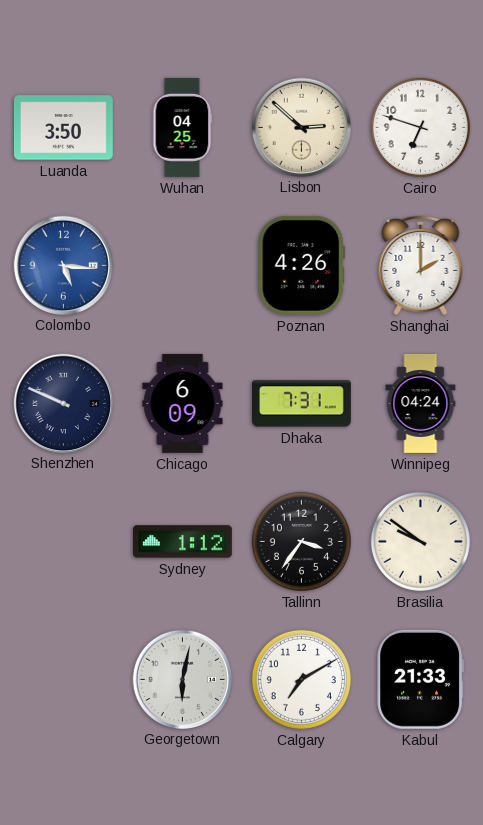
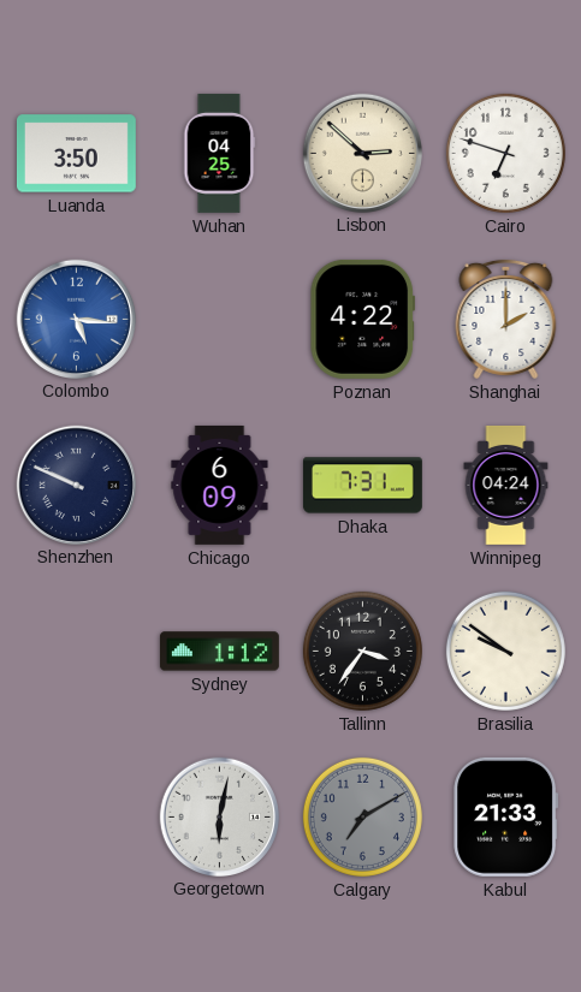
Poznan: 4:26 -> 4:22 (362, 319)
Calgary dial: white -> grey (362, 816)
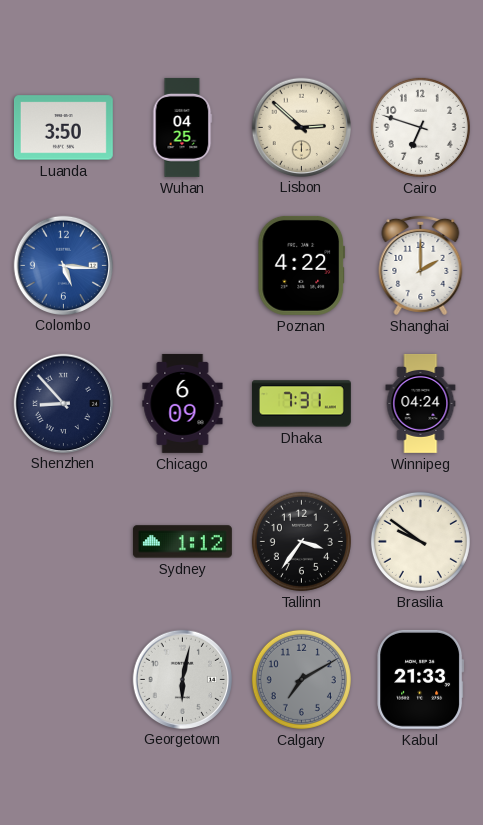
Shenzhen: 9:49 -> 8:53 (63, 403)
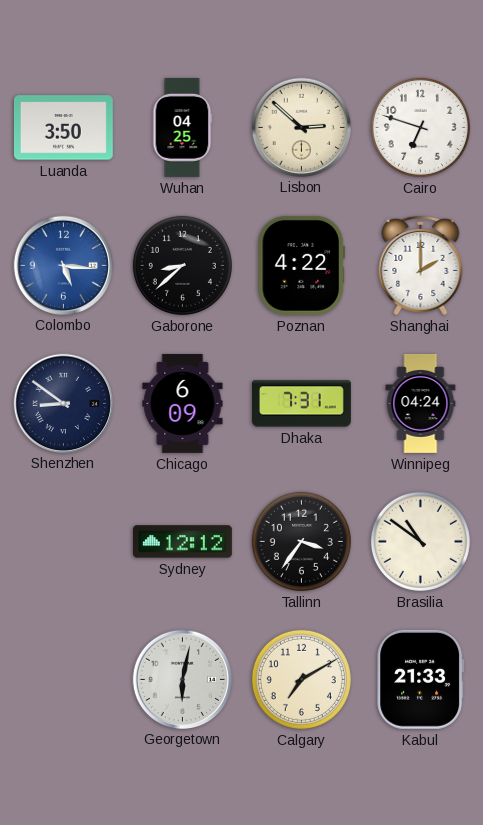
Gaborone: none -> 8:38 (182, 265)
Shenzhen: 8:53 -> 8:51 (63, 403)
Sydney: 1:12 -> 12:12 (182, 542)
Brasilia: 9:51 -> 10:51 (420, 541)
Calgary dial: grey -> cream (301, 679)
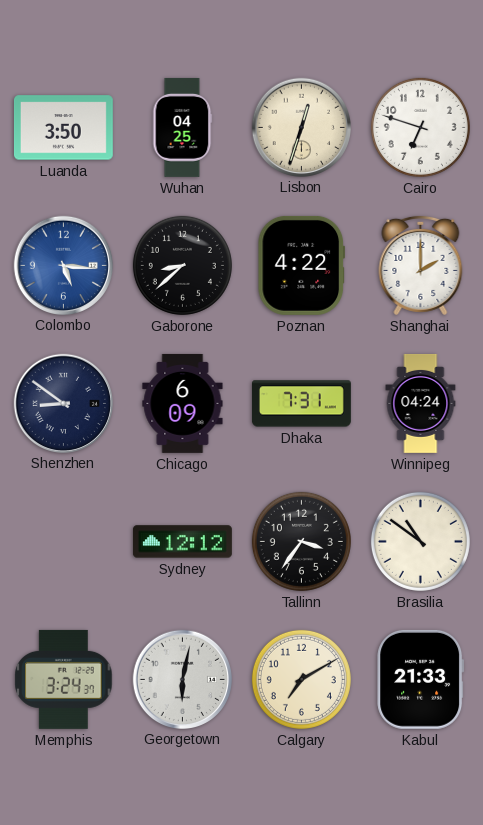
Lisbon: 2:52 -> 12:33 (301, 127)
Memphis: none -> 3:24 (64, 679)
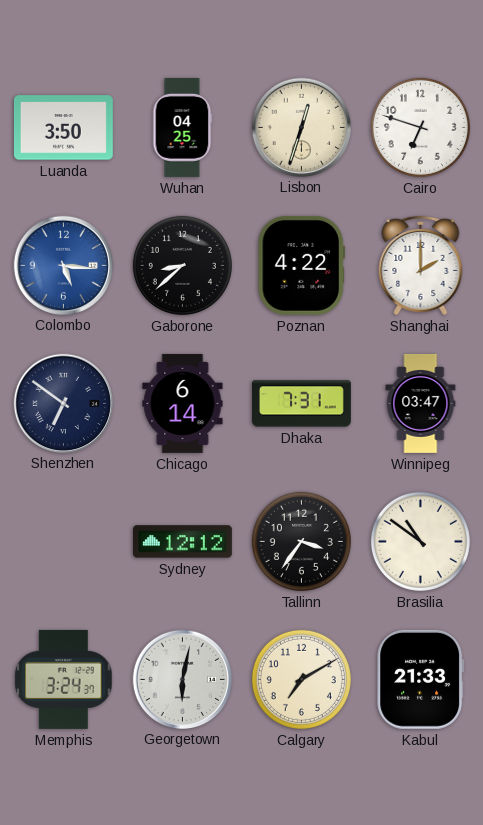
Shenzhen: 8:51 -> 6:51 (63, 403)
Chicago: 6:09 -> 6:14 (183, 403)
Winnipeg: 04:24 -> 03:47 (421, 403)
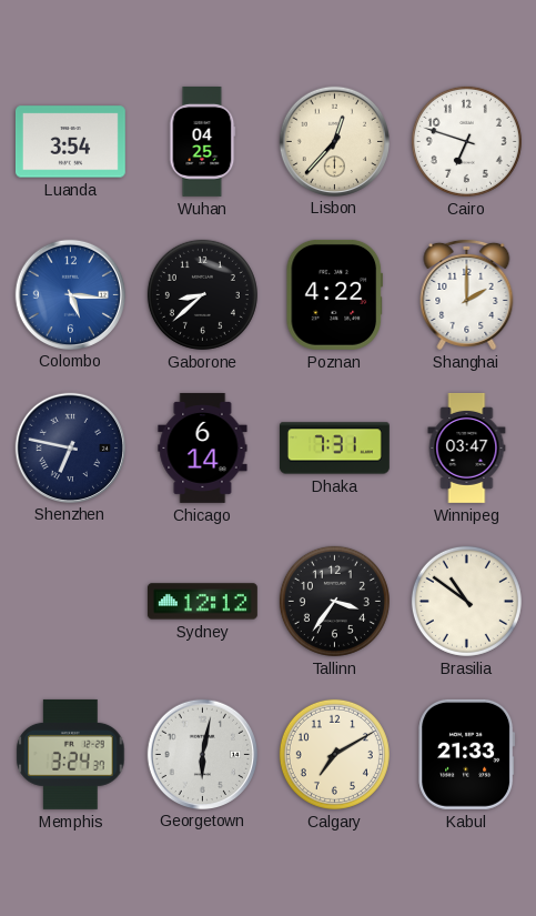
Luanda: 3:50 -> 3:54 (70, 142)
Lisbon: 12:33 -> 12:37 (334, 141)
Shenzhen: 6:51 -> 6:47 (70, 447)
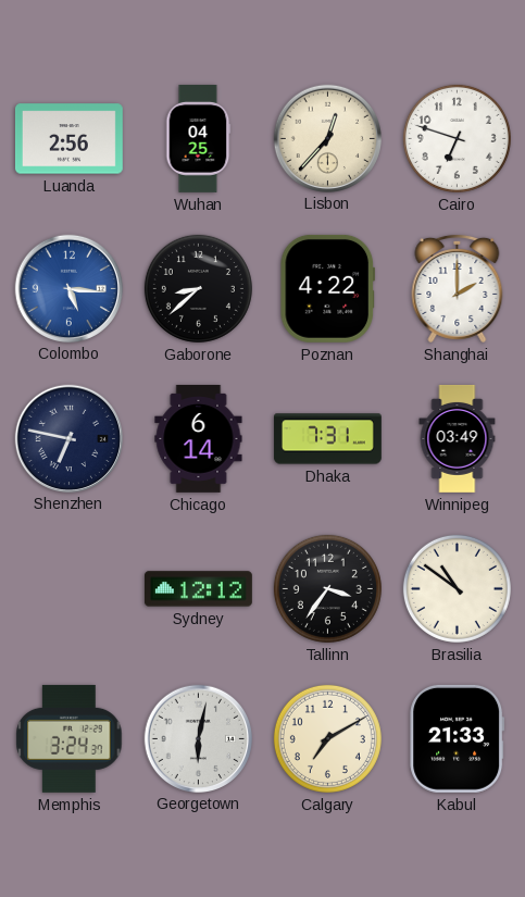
Luanda: 3:54 -> 2:56 (68, 139)
Winnipeg: 03:47 -> 03:49 (458, 438)
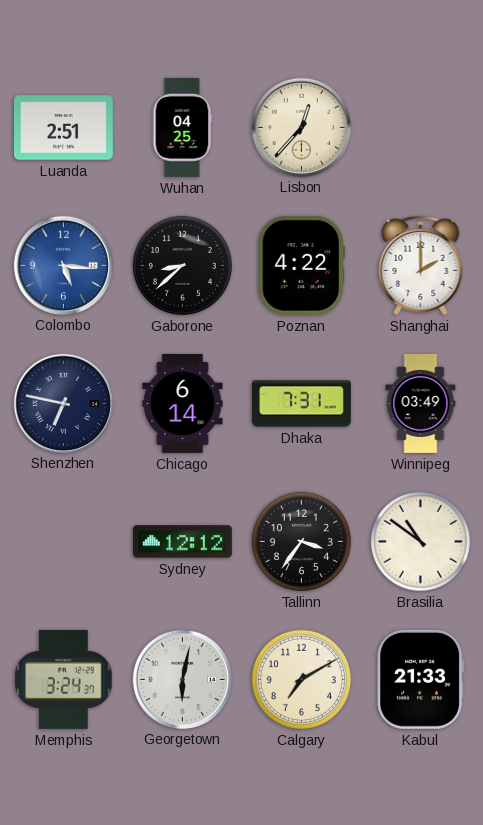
Luanda: 2:56 -> 2:51 (63, 128)
Cairo: 6:48 -> none (457, 138)
